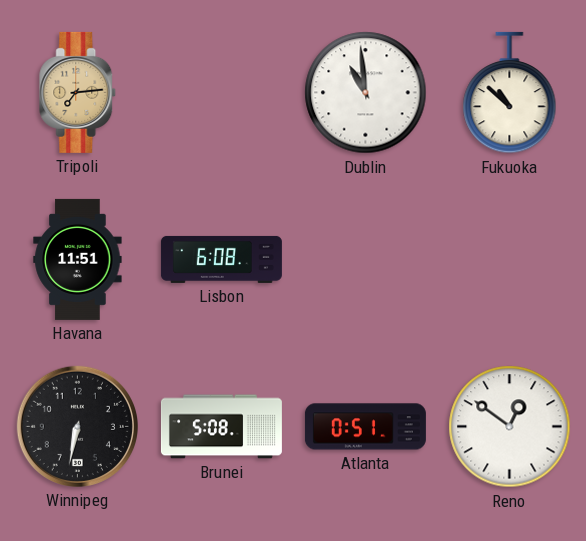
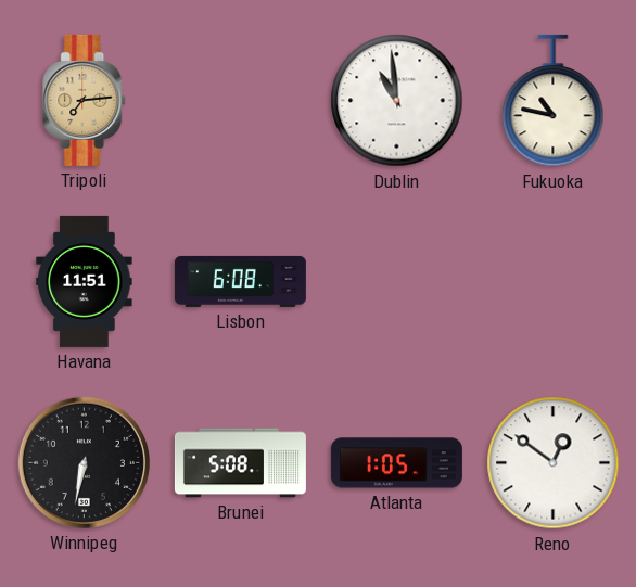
Fukuoka: 10:52 -> 10:47 (554, 101)
Atlanta: 0:51 -> 1:05 (396, 463)
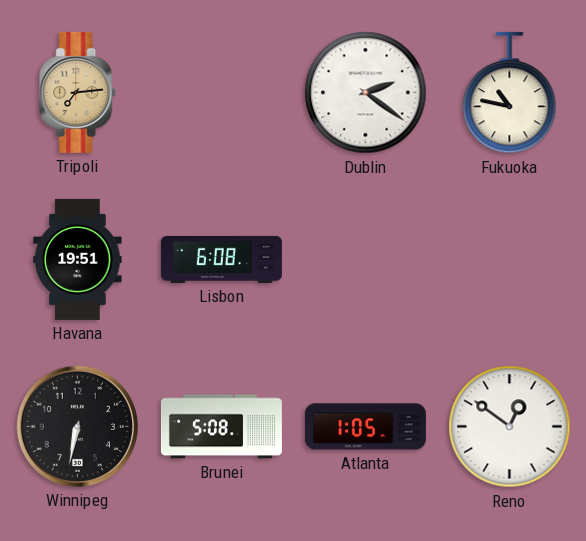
Dublin: 10:59 -> 2:21 (366, 93)
Havana: 11:51 -> 19:51 (78, 259)
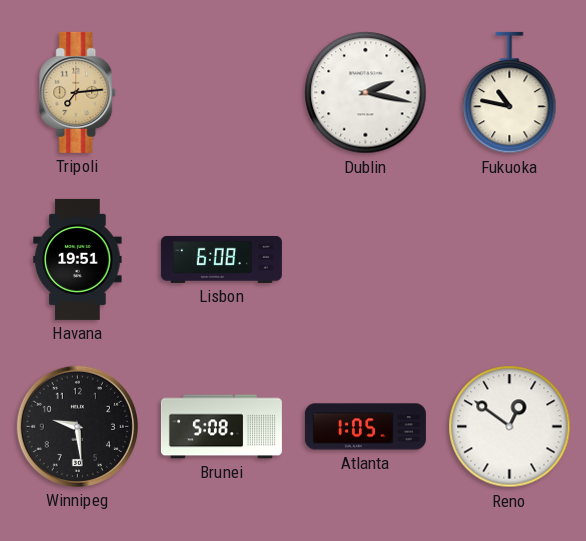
Dublin: 2:21 -> 2:17 (366, 93)
Winnipeg: 6:32 -> 9:29 (77, 426)
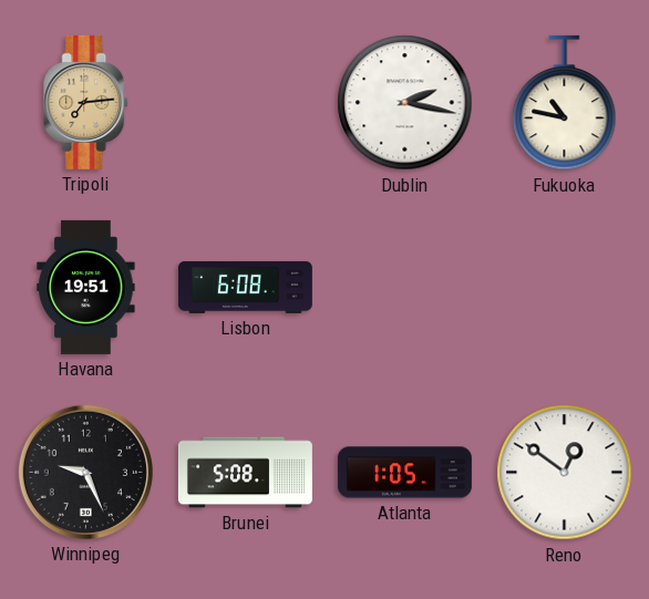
Winnipeg: 9:29 -> 9:26 (85, 472)
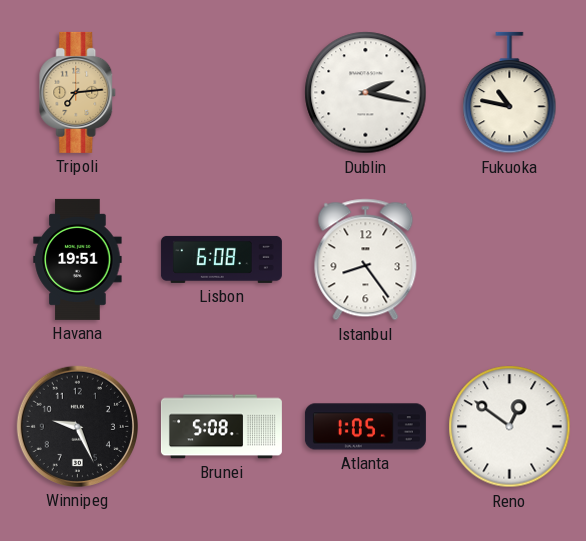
Istanbul: none -> 8:24 (366, 260)
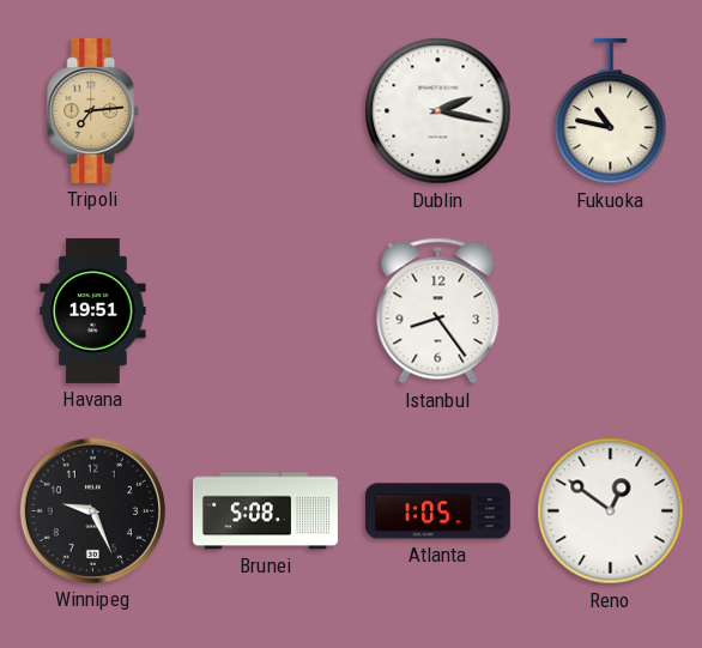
Lisbon: 6:08 -> none (221, 259)
